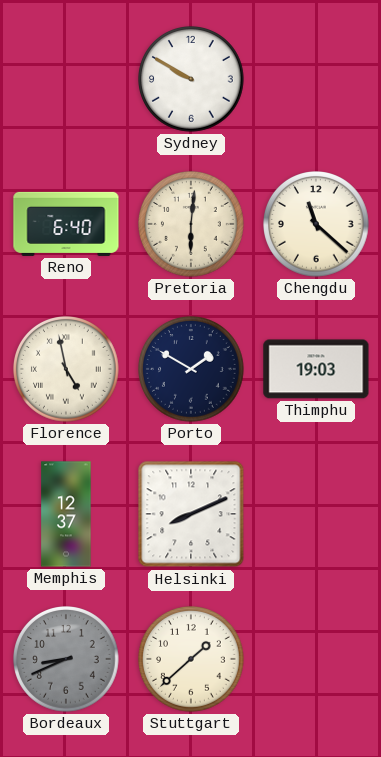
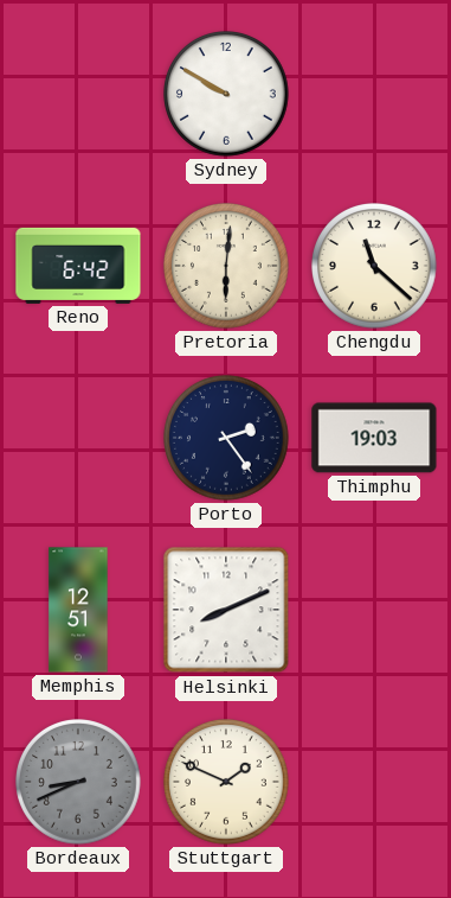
Reno: 6:40 -> 6:42 (78, 266)
Florence: 4:58 -> none (67, 370)
Porto: 1:50 -> 2:24 (227, 439)
Memphis: 12:37 -> 12:51 (78, 610)
Stuttgart: 1:38 -> 1:49 (227, 783)
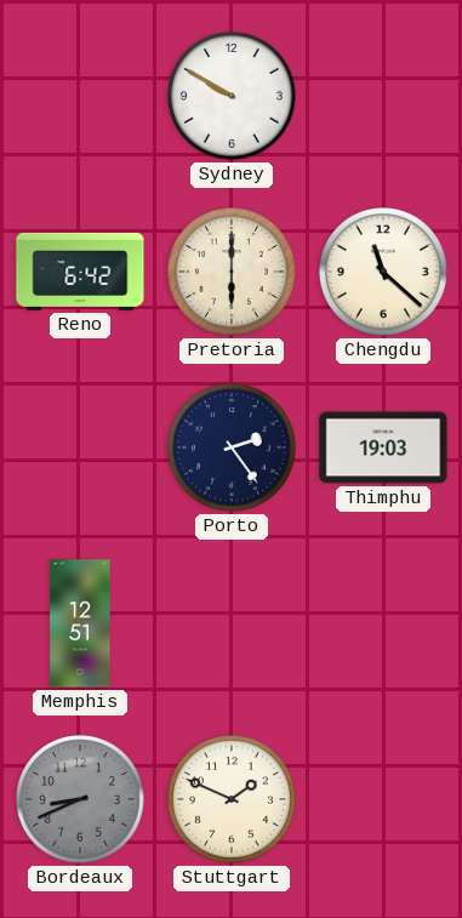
Pretoria: 6:01 -> 6:00 (233, 273)
Helsinki: 8:11 -> none (226, 610)
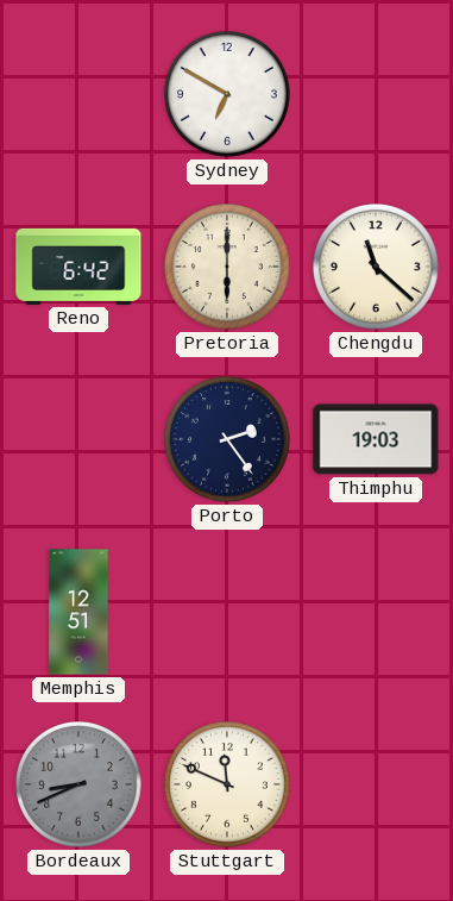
Sydney: 9:50 -> 6:50 (228, 95)
Stuttgart: 1:49 -> 11:49 (228, 786)
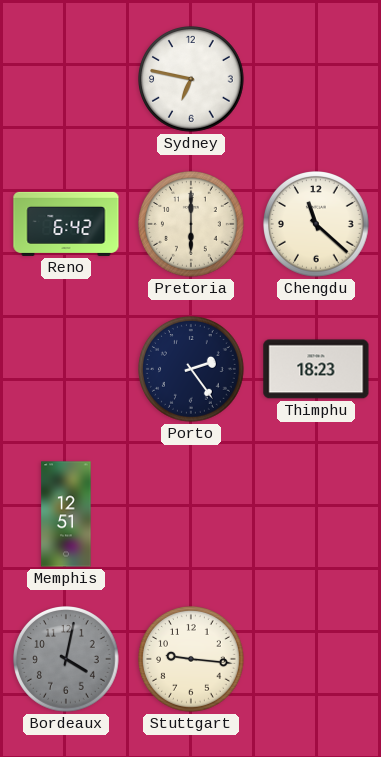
Sydney: 6:50 -> 6:47 (192, 80)
Thimphu: 19:03 -> 18:23 (316, 369)
Bordeaux: 8:41 -> 4:02 (67, 660)
Stuttgart: 11:49 -> 9:16 (192, 660)
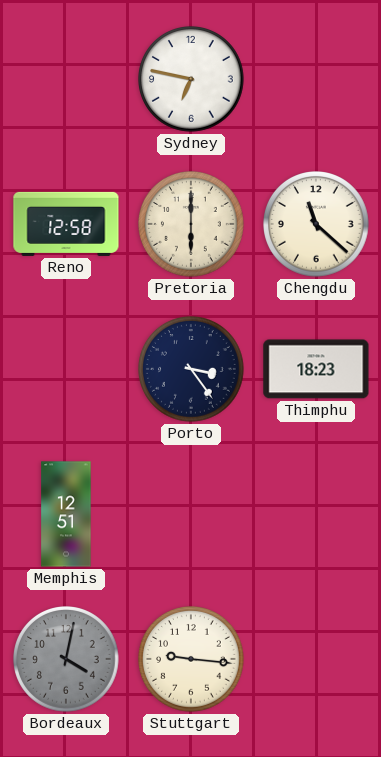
Reno: 6:42 -> 12:58 (66, 224)
Porto: 2:24 -> 3:24 (192, 370)
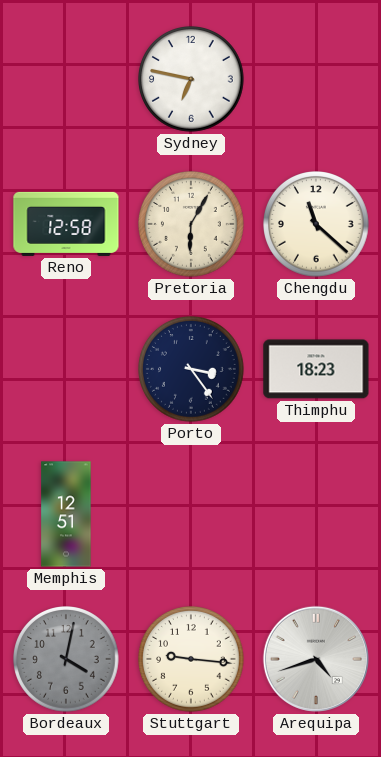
Pretoria: 6:00 -> 6:05 (192, 225)
Arequipa: none -> 4:42 (316, 659)
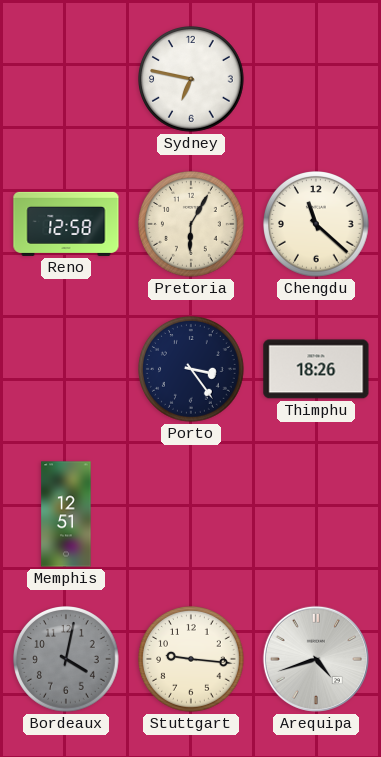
Thimphu: 18:23 -> 18:26 (316, 369)
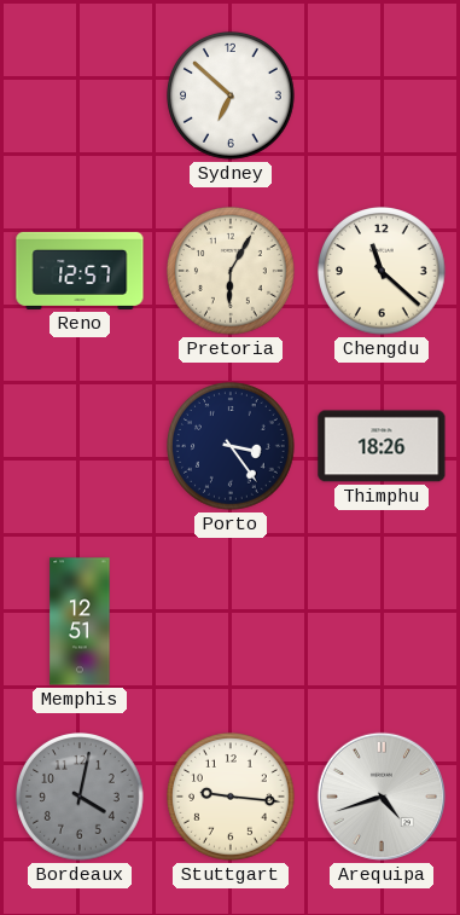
Sydney: 6:47 -> 6:52 (232, 97)
Reno: 12:58 -> 12:57 (80, 271)
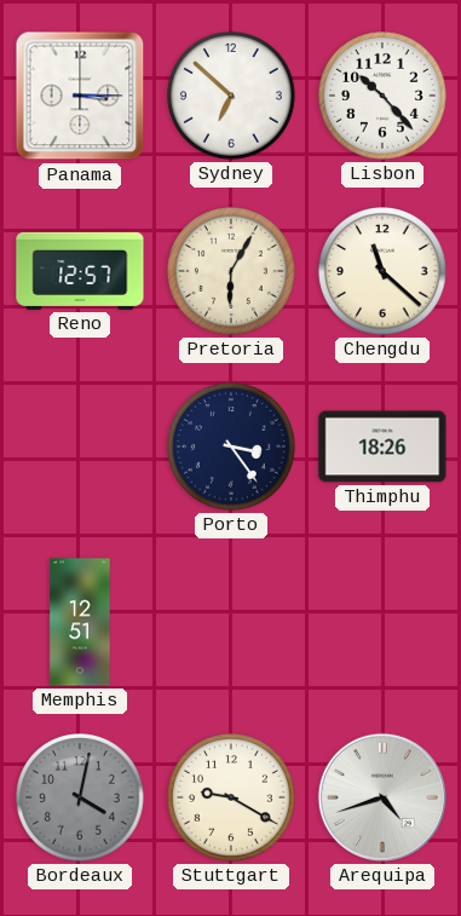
Panama: none -> 3:15 (80, 96)
Lisbon: none -> 10:23 (384, 97)
Stuttgart: 9:16 -> 9:20 (232, 799)
